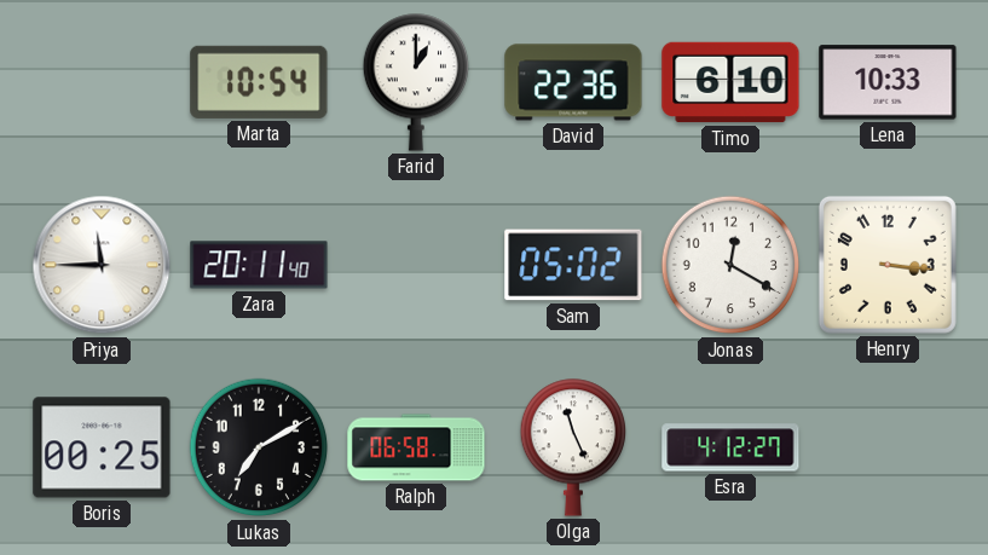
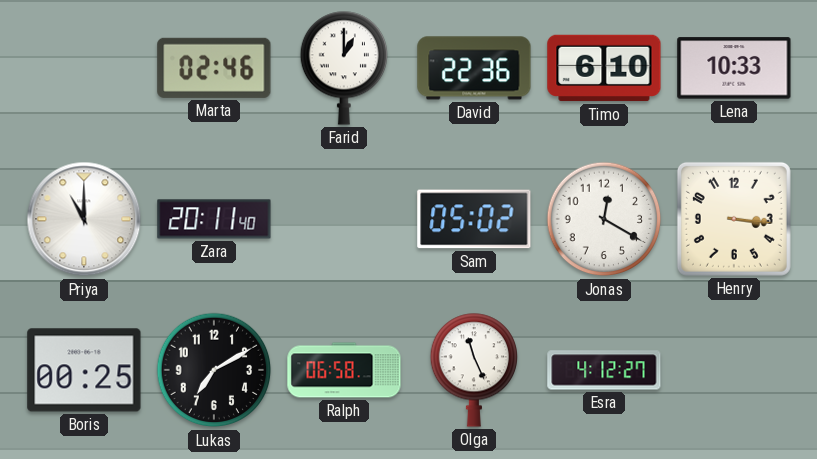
Marta: 10:54 -> 02:46 (214, 68)
Priya: 11:45 -> 11:00 (84, 219)
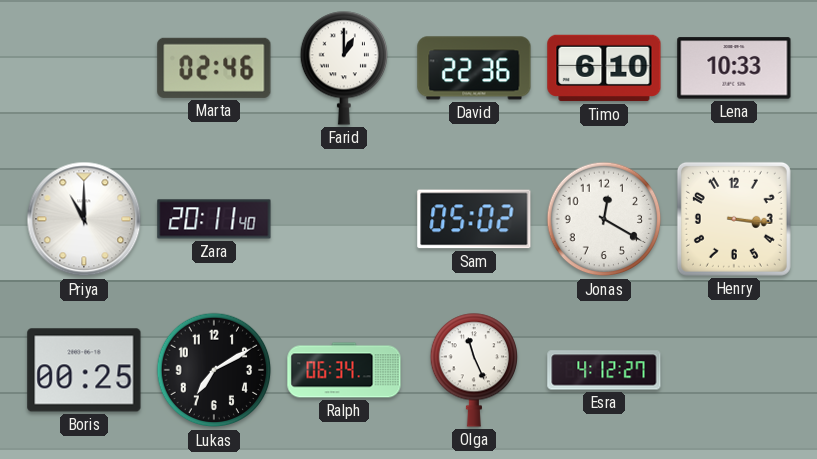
Ralph: 06:58 -> 06:34 (344, 370)
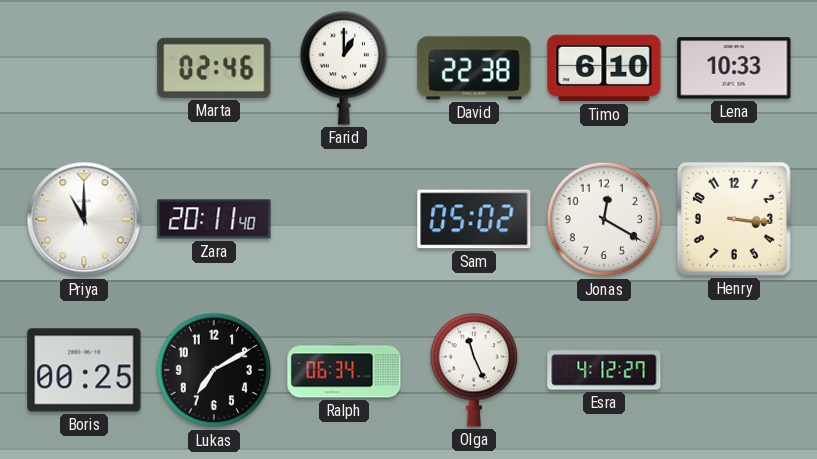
David: 22:36 -> 22:38 (474, 68)
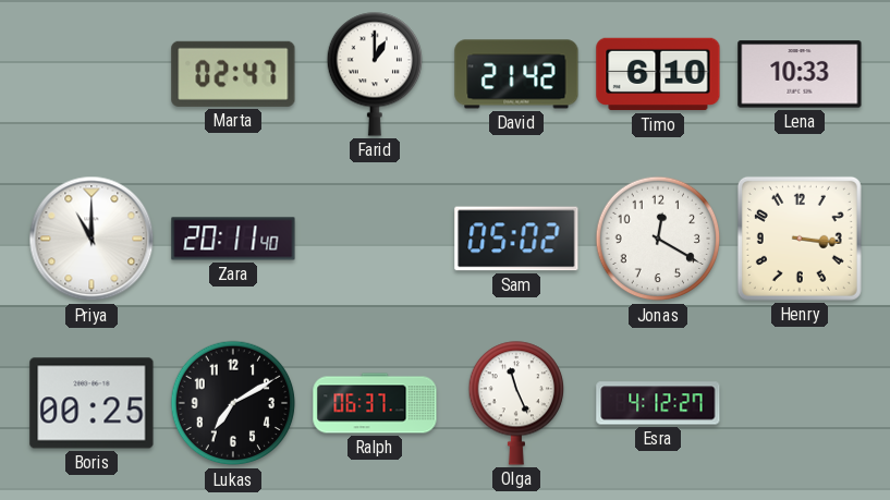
Marta: 02:46 -> 02:47 (233, 74)
David: 22:38 -> 21:42 (516, 74)
Ralph: 06:34 -> 06:37 (375, 403)
